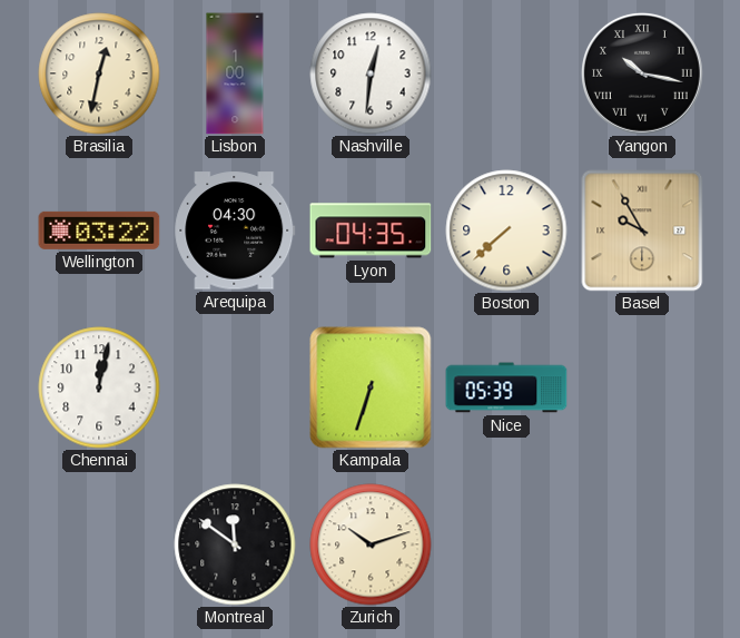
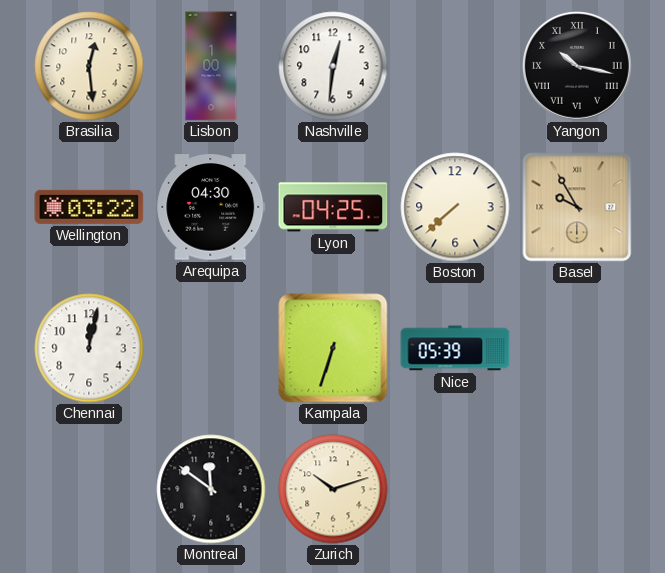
Brasilia: 12:32 -> 12:29 (89, 66)
Lyon: 04:35 -> 04:25 (333, 207)
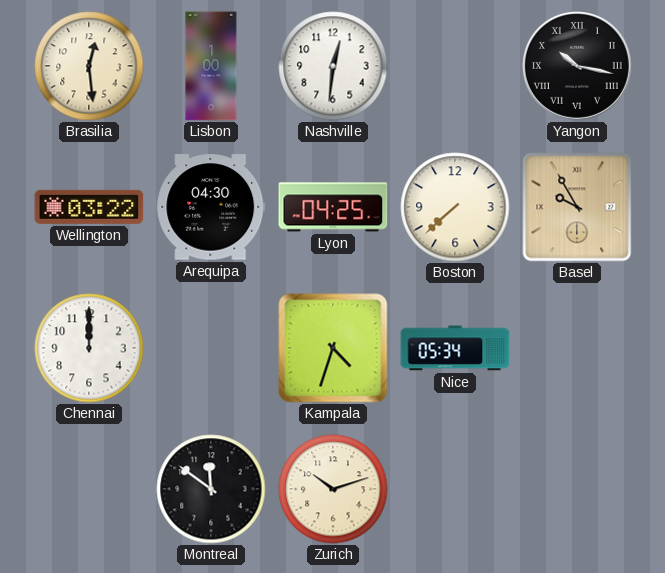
Chennai: 12:02 -> 12:00 (89, 348)
Kampala: 6:33 -> 4:33 (333, 348)
Nice: 05:39 -> 05:34 (455, 348)
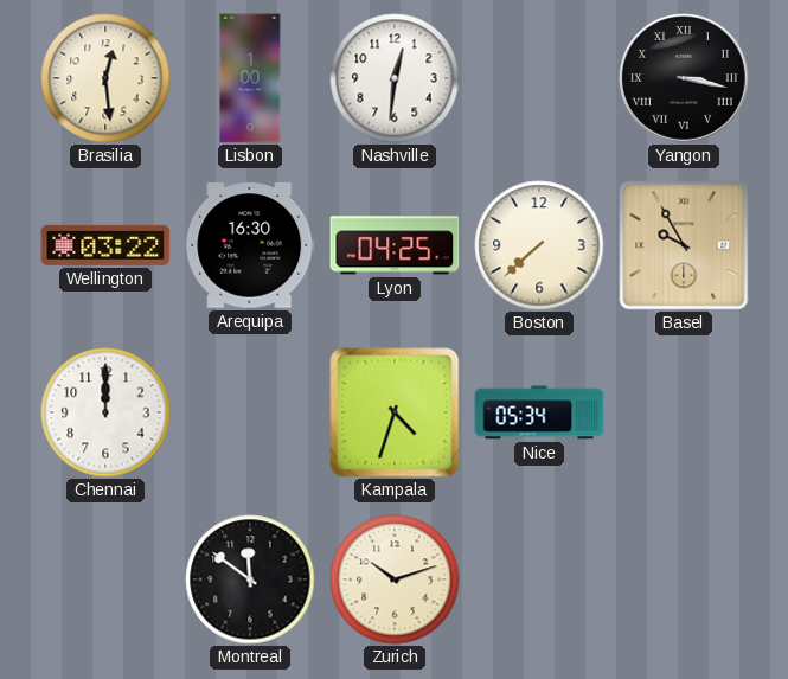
Yangon: 10:17 -> 3:17 (684, 78)
Arequipa: 04:30 -> 16:30 (250, 245)
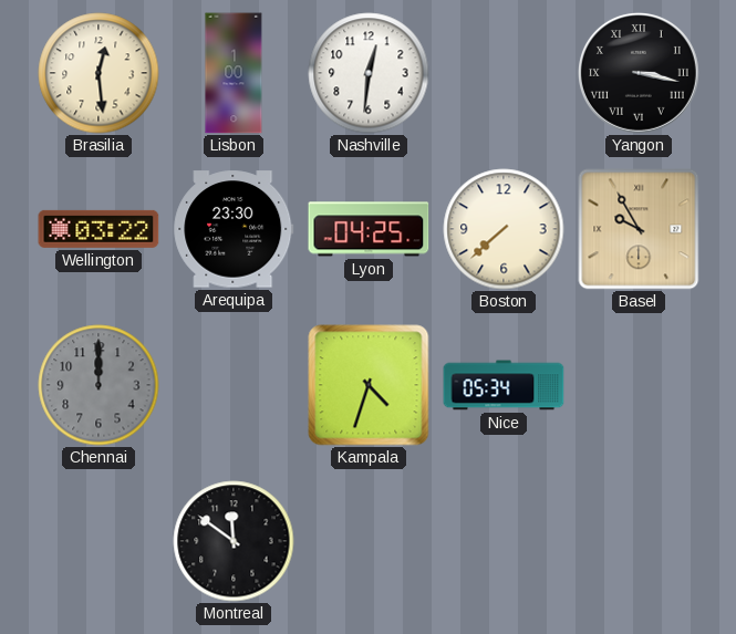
Arequipa: 16:30 -> 23:30 (234, 229)
Chennai dial: white -> grey (99, 385)
Zurich: 10:12 -> none (395, 579)
